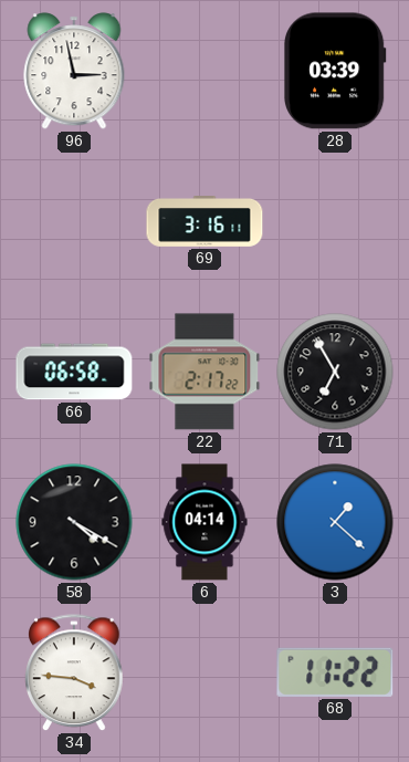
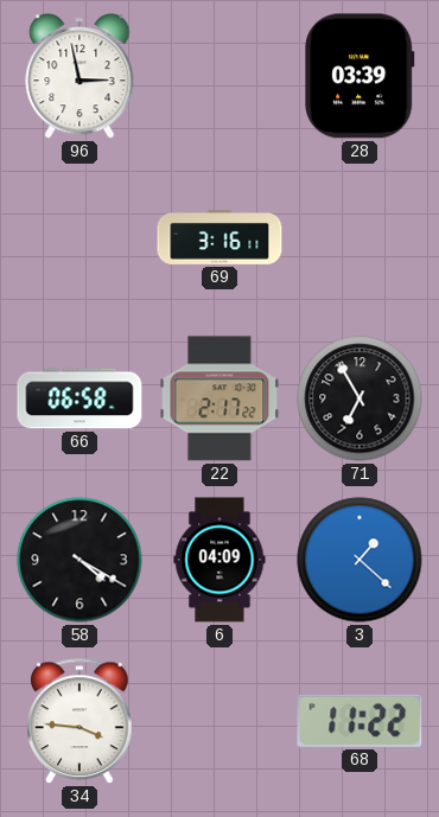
6: 04:14 -> 04:09 (220, 560)
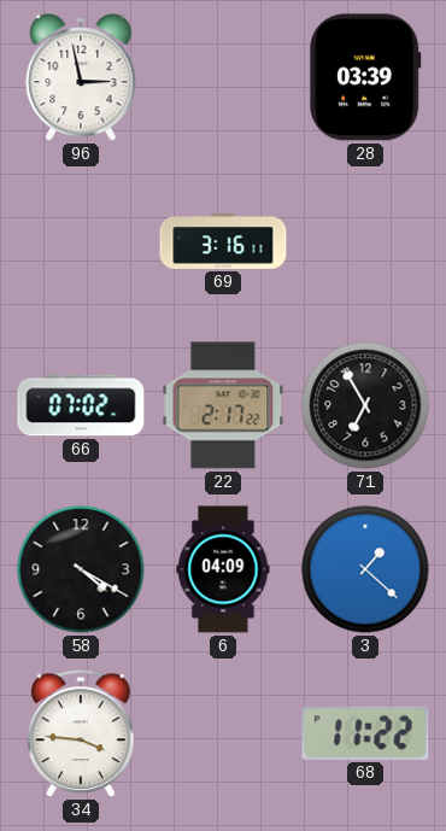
66: 06:58 -> 07:02 (81, 405)
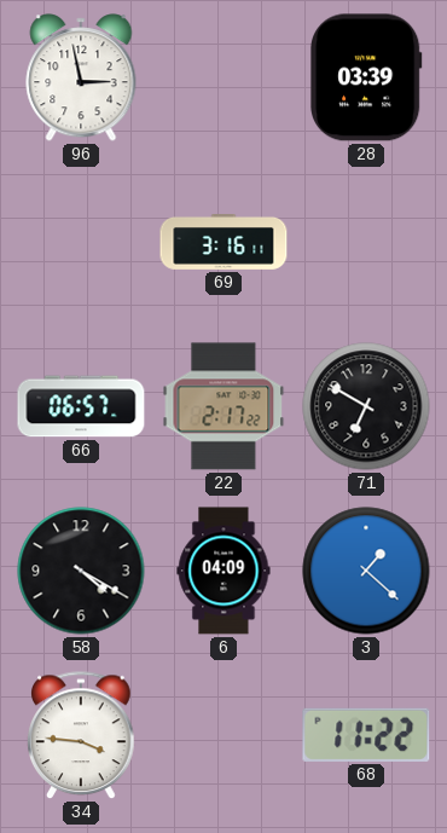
66: 07:02 -> 06:57 (81, 406)
71: 6:55 -> 6:50 (366, 406)
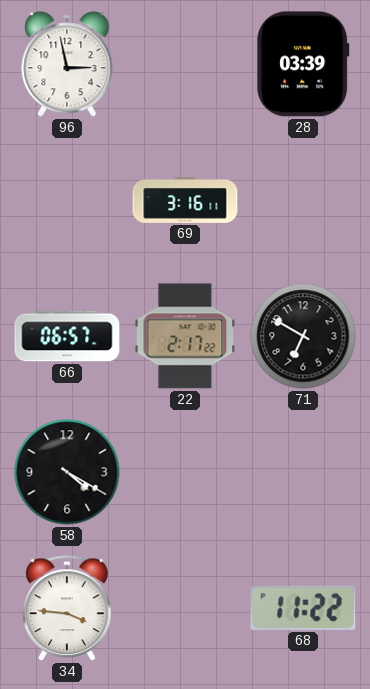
6: 04:09 -> none (224, 571)
3: 1:22 -> none (366, 571)
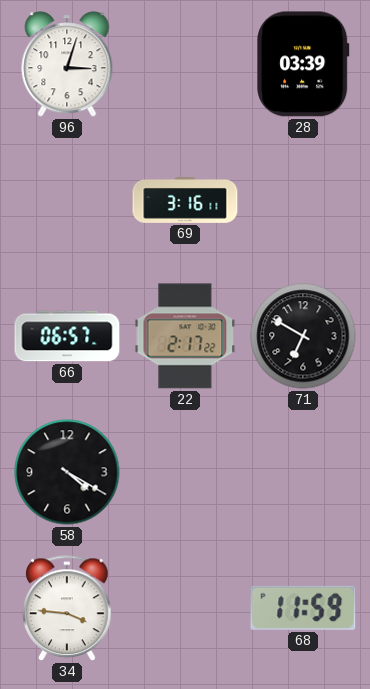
96: 2:58 -> 3:03 (67, 64)
68: 11:22 -> 11:59 (303, 608)
